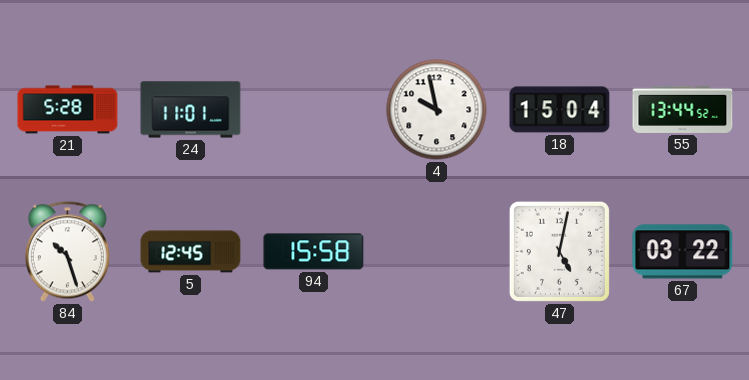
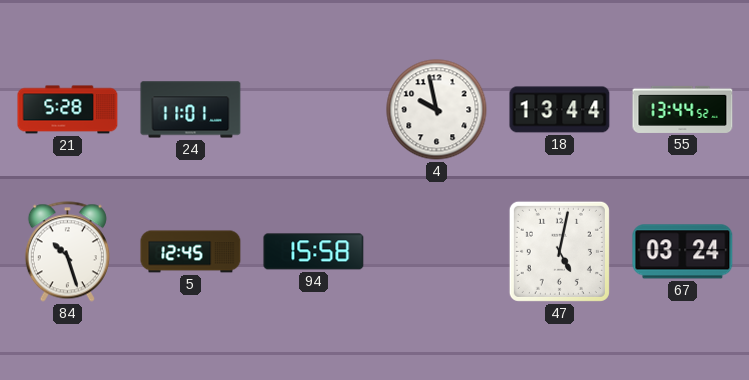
18: 15:04 -> 13:44 (560, 110)
67: 03:22 -> 03:24 (683, 252)
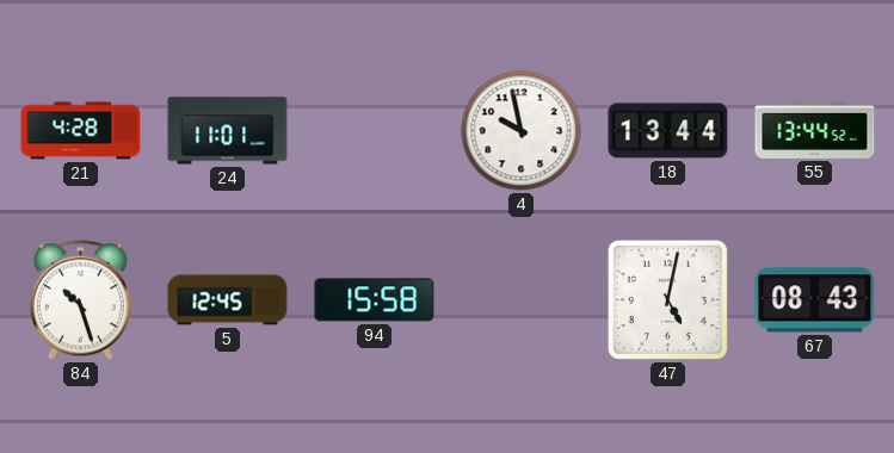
21: 5:28 -> 4:28 (81, 131)
67: 03:24 -> 08:43 (815, 300)
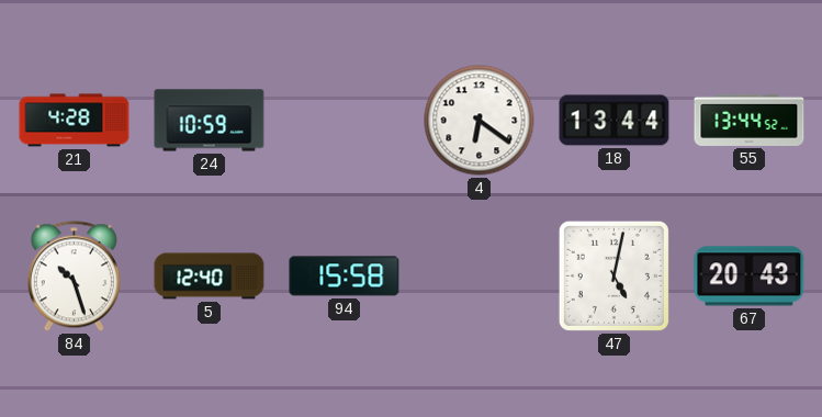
24: 11:01 -> 10:59 (210, 121)
4: 9:58 -> 6:21 (480, 121)
5: 12:45 -> 12:40 (210, 277)
67: 08:43 -> 20:43 (750, 277)
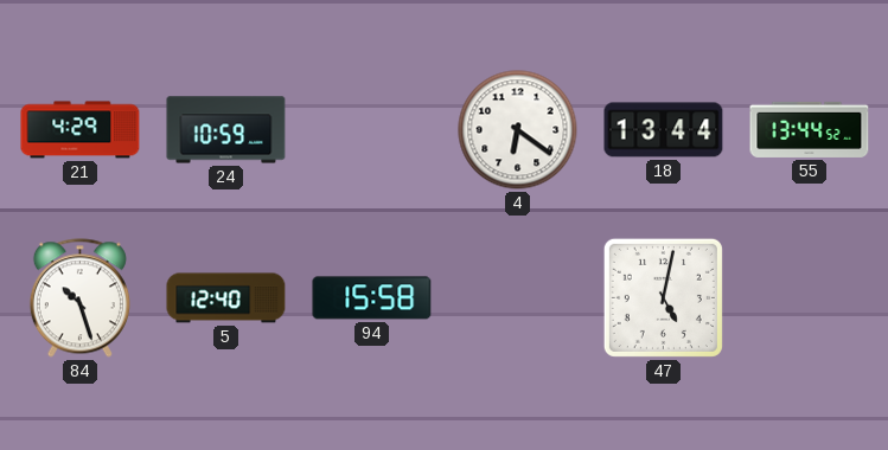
21: 4:28 -> 4:29 (81, 130)
67: 20:43 -> none (750, 277)
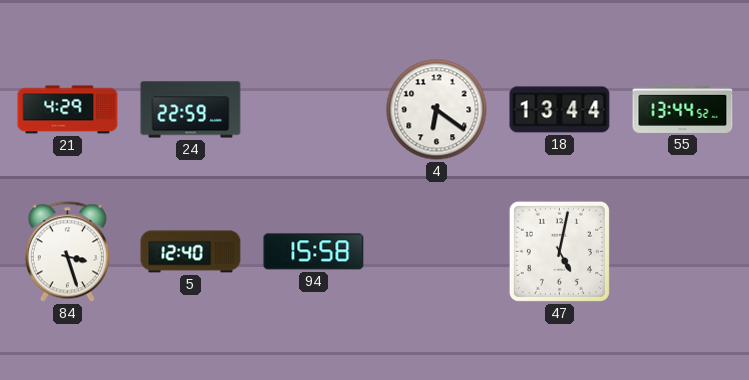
24: 10:59 -> 22:59 (191, 110)
84: 10:27 -> 3:27 (67, 252)
